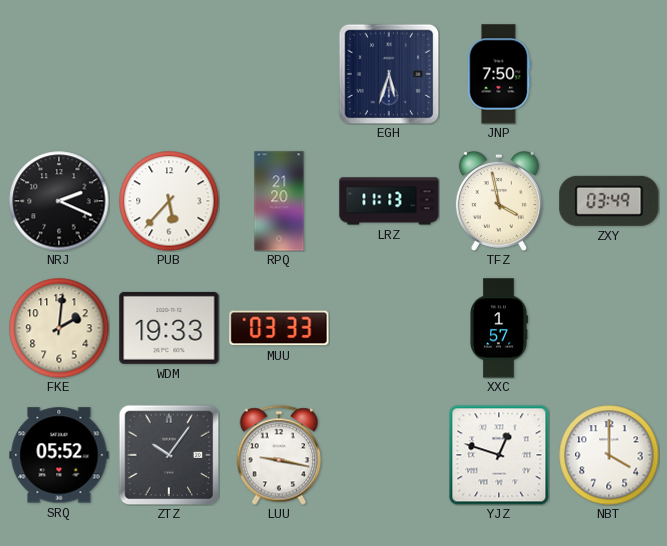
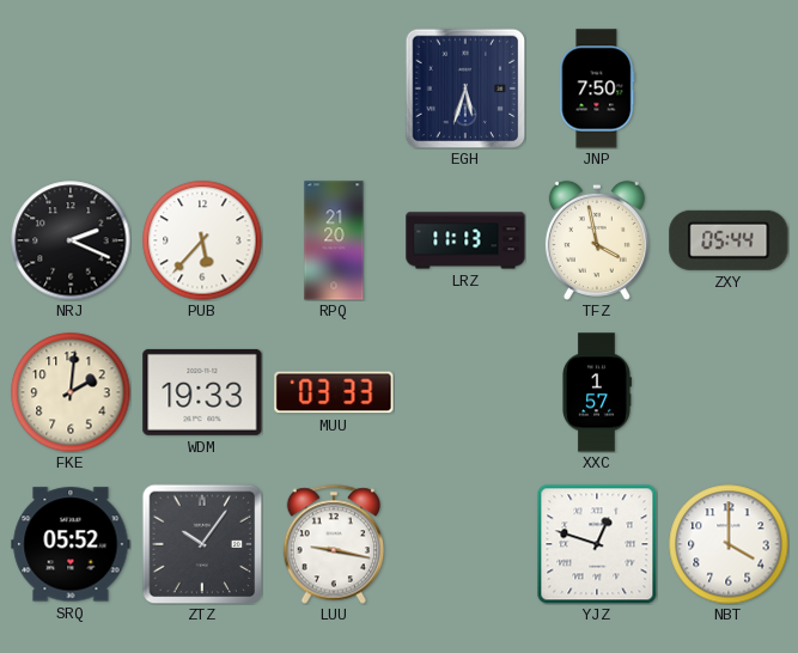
ZXY: 03:49 -> 05:44 (729, 240)
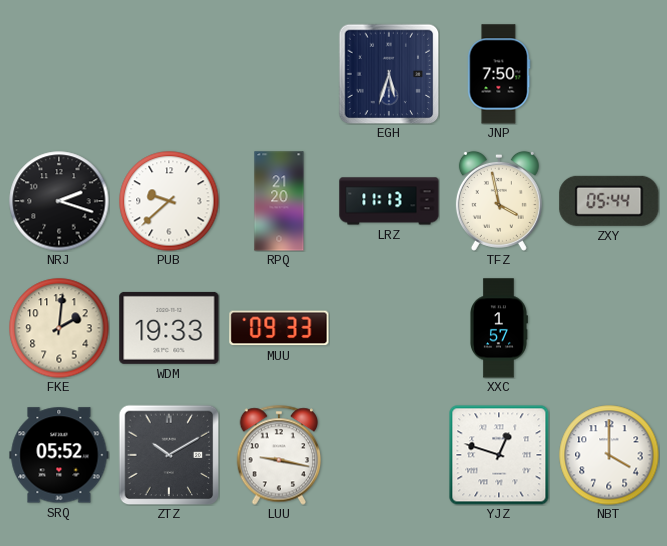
NRJ: 2:19 -> 2:18 (59, 201)
PUB: 5:37 -> 9:38 (169, 201)
MUU: 03:33 -> 09:33 (279, 328)
ZTZ: 10:06 -> 10:10 (169, 455)
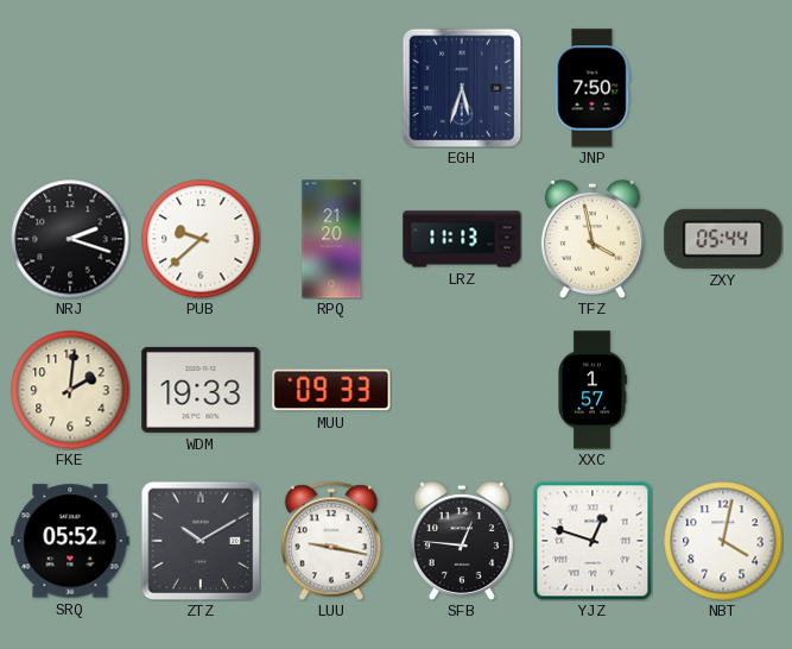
SFB: none -> 12:46 (462, 541)
NBT: 4:00 -> 4:02 (723, 541)
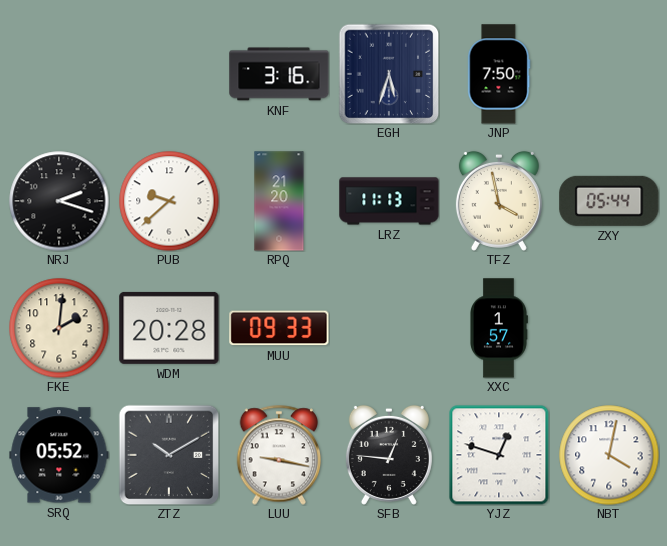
KNF: none -> 3:16 (279, 74)
WDM: 19:33 -> 20:28 (169, 328)
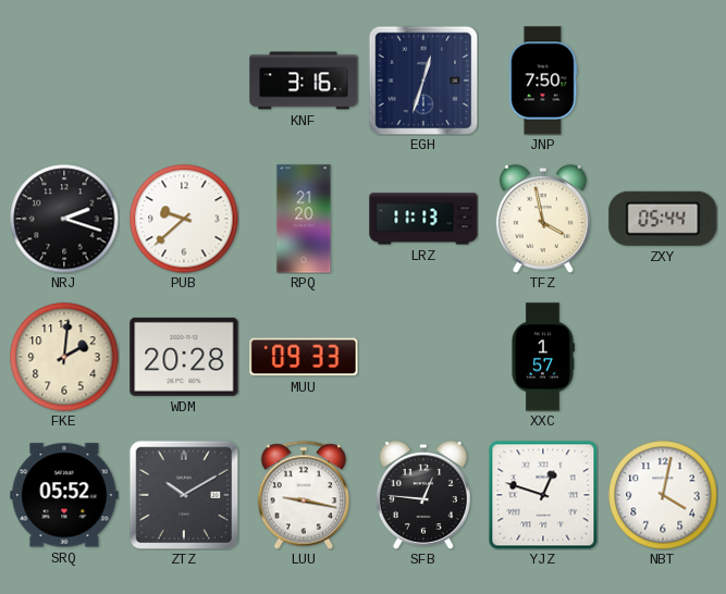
EGH: 5:33 -> 12:33 (423, 81)
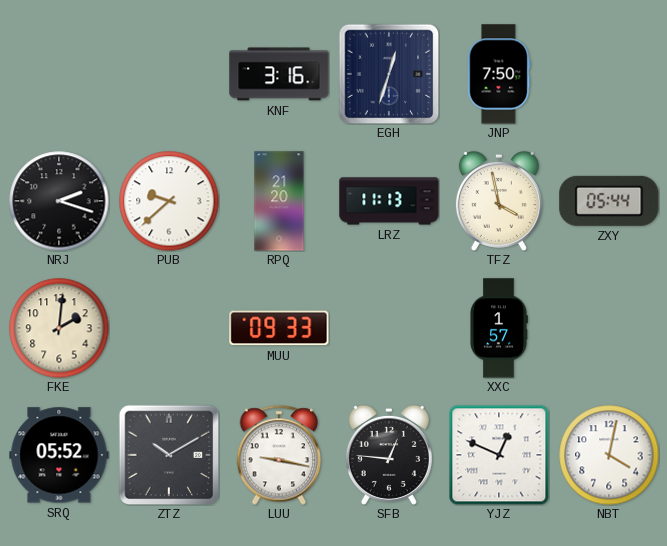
WDM: 20:28 -> none (184, 357)
YJZ: 12:48 -> 12:49 (499, 455)
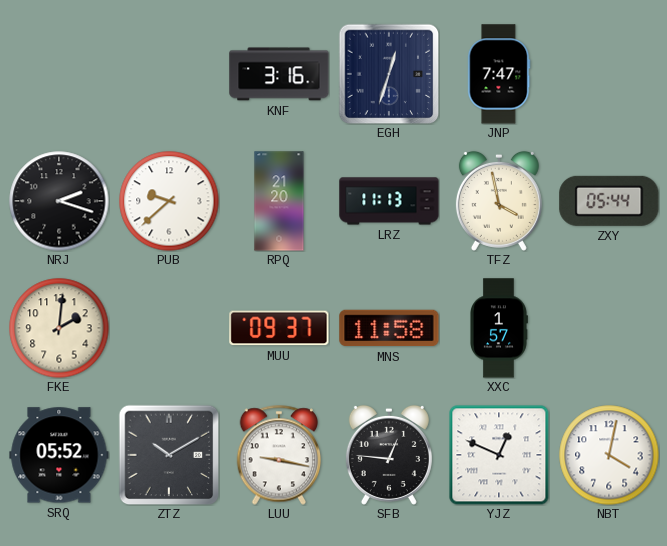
JNP: 7:50 -> 7:47 (499, 74)
MUU: 09:33 -> 09:37 (279, 328)
MNS: none -> 11:58 (389, 328)
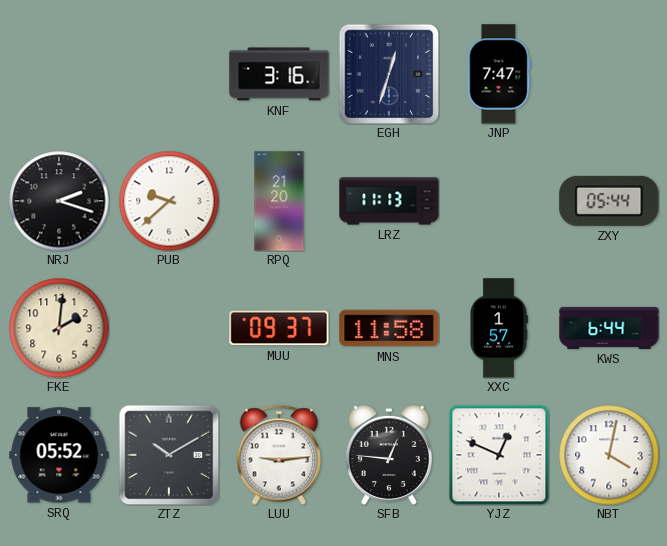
TFZ: 3:58 -> none (499, 201)
KWS: none -> 6:44 (609, 328)
LUU: 9:17 -> 9:14 (279, 455)
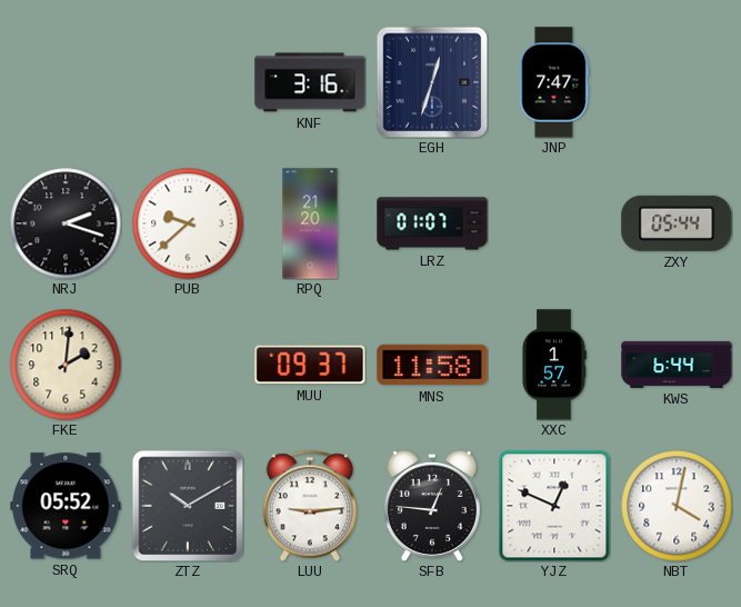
LRZ: 11:13 -> 01:07 (432, 223)
